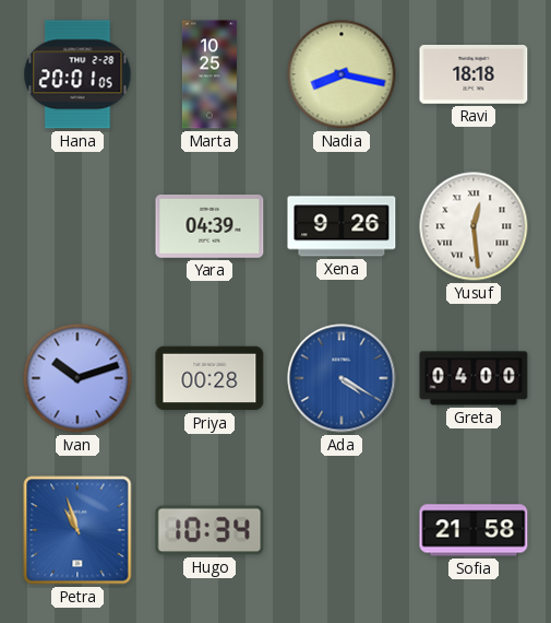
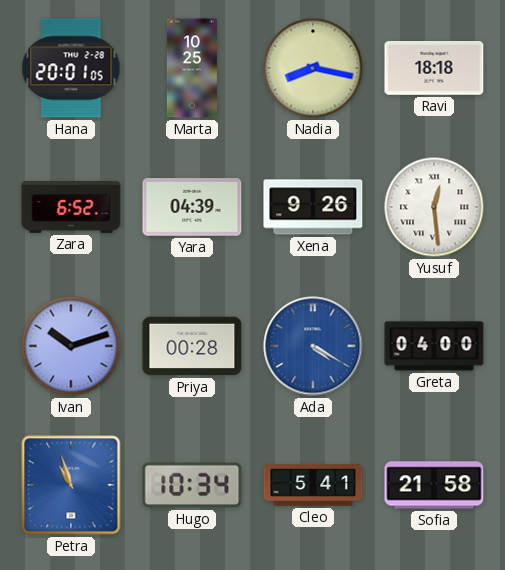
Zara: none -> 6:52 (71, 207)
Cleo: none -> 5:41 (313, 485)
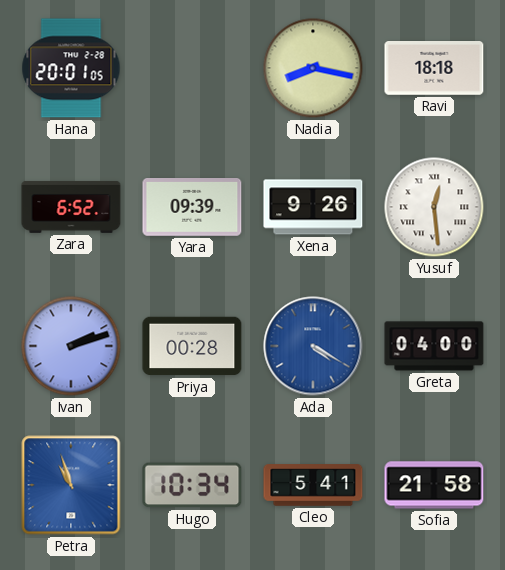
Marta: 10:25 -> none (192, 68)
Yara: 04:39 -> 09:39 (192, 208)
Ivan: 10:12 -> 2:12 (71, 346)
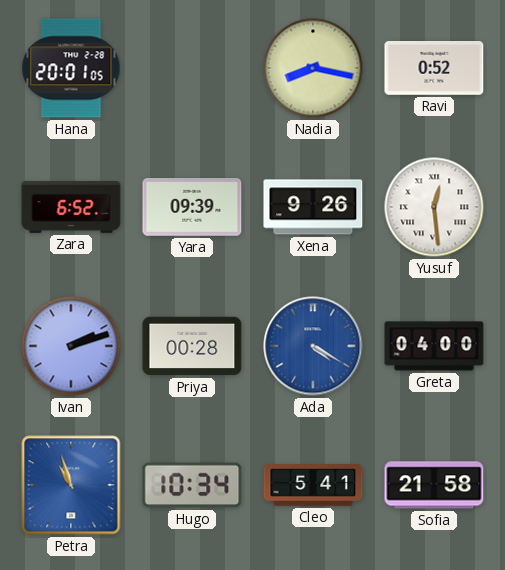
Ravi: 18:18 -> 0:52 (434, 69)
